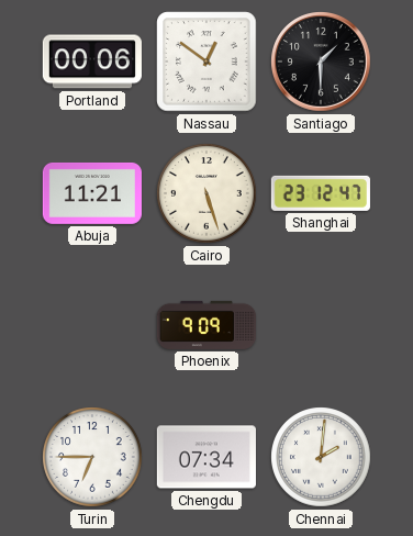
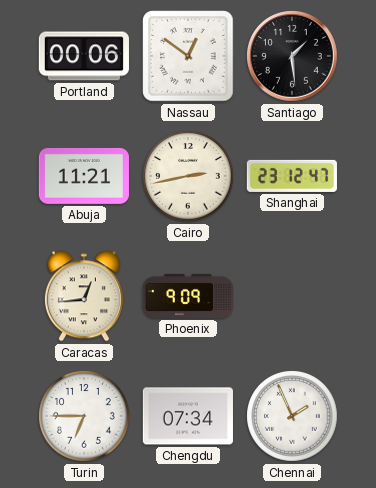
Santiago: 1:30 -> 1:29 (293, 57)
Cairo: 5:27 -> 2:43 (188, 176)
Caracas: none -> 12:44 (84, 296)
Chennai: 2:01 -> 1:56 (292, 416)
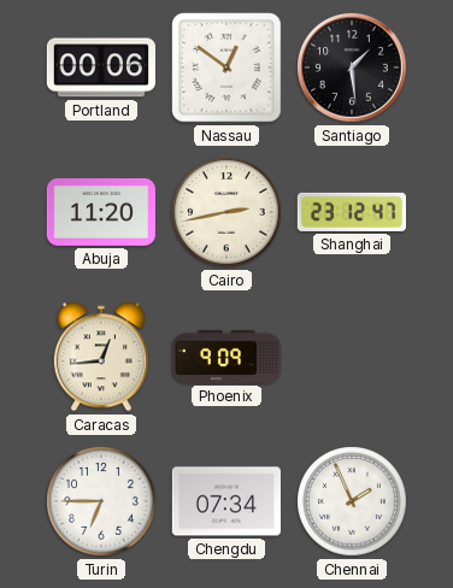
Abuja: 11:21 -> 11:20 (101, 212)
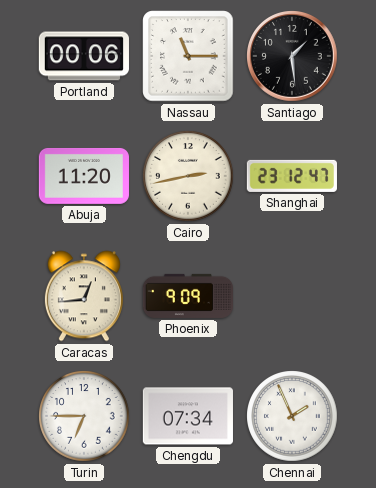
Nassau: 12:51 -> 11:15 (188, 56)
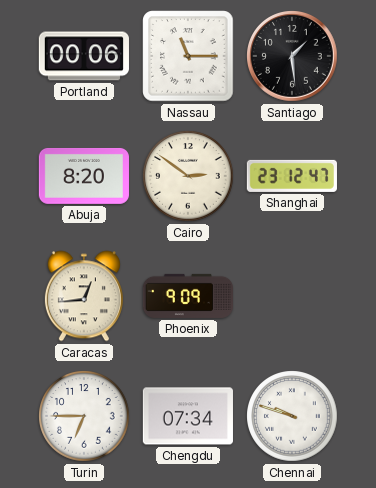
Abuja: 11:20 -> 8:20 (84, 176)
Cairo: 2:43 -> 2:51 (188, 176)
Chennai: 1:56 -> 9:48 (292, 416)
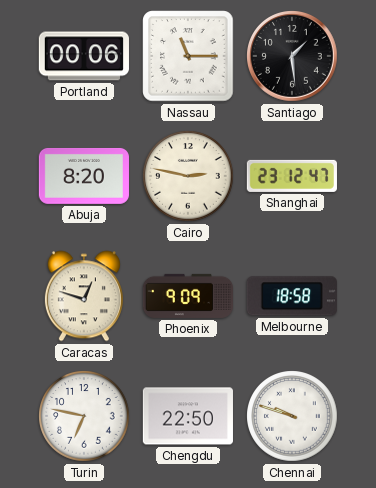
Cairo: 2:51 -> 2:47 (188, 176)
Caracas: 12:44 -> 12:48 (84, 296)
Melbourne: none -> 18:58 (292, 296)
Turin: 6:45 -> 6:47 (84, 416)
Chengdu: 07:34 -> 22:50 (188, 416)
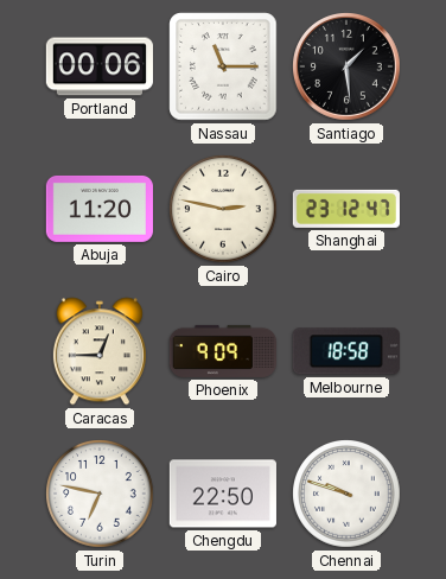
Abuja: 8:20 -> 11:20 (100, 209)
Caracas: 12:48 -> 12:45 (100, 351)
